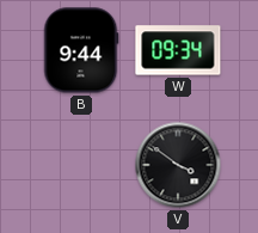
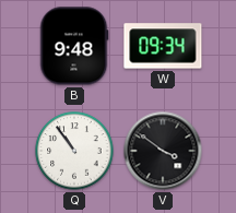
B: 9:44 -> 9:48 (74, 46)
Q: none -> 10:54 (74, 151)
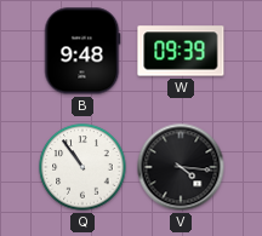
W: 09:34 -> 09:39 (181, 51)
V: 3:51 -> 4:16 (181, 167)
